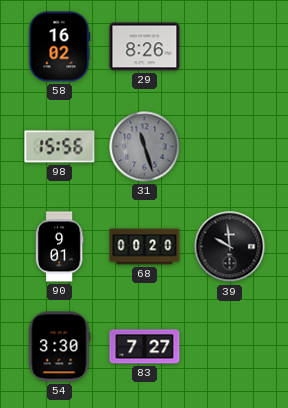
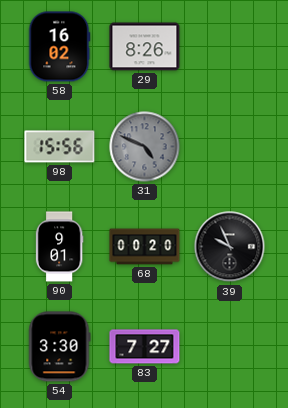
31: 11:27 -> 4:49 (145, 147)
39: 9:59 -> 9:56 (230, 247)
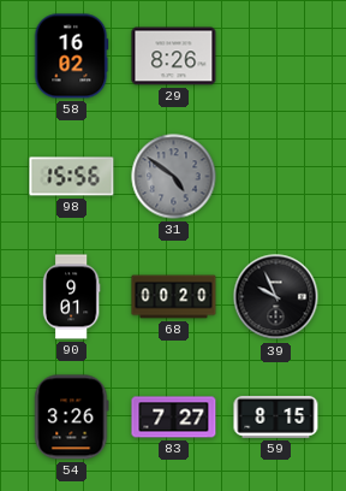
31: 4:49 -> 4:51 (174, 177)
54: 3:30 -> 3:26 (72, 418)
59: none -> 8:15 (276, 416)
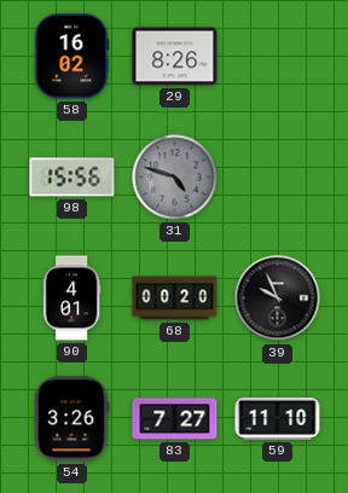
31: 4:51 -> 4:48 (175, 178)
90: 9:01 -> 4:01 (71, 298)
59: 8:15 -> 11:10 (278, 418)
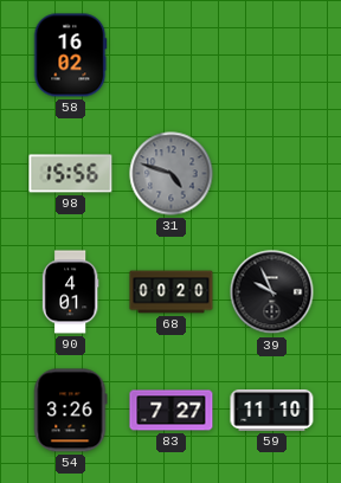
29: 8:26 -> none (175, 57)
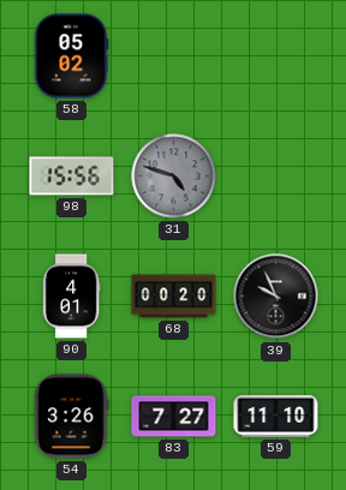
58: 16:02 -> 05:02 (71, 56)
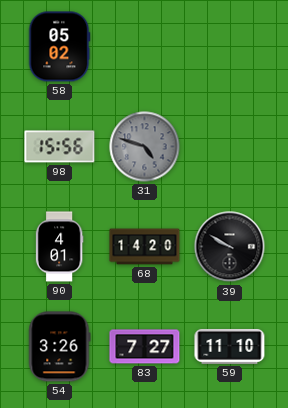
68: 00:20 -> 14:20 (145, 247)
39: 9:56 -> 9:50 (230, 247)
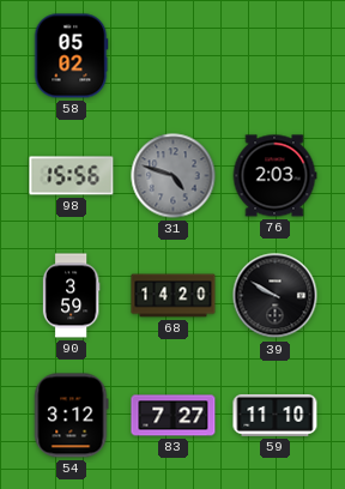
76: none -> 2:03 (274, 176)
90: 4:01 -> 3:59 (71, 296)
54: 3:26 -> 3:12 (72, 416)
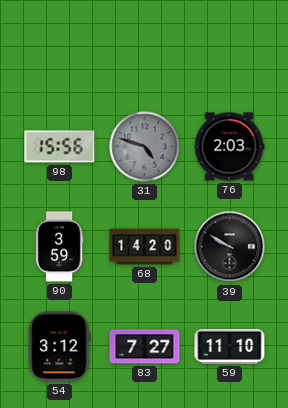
58: 05:02 -> none (71, 56)
